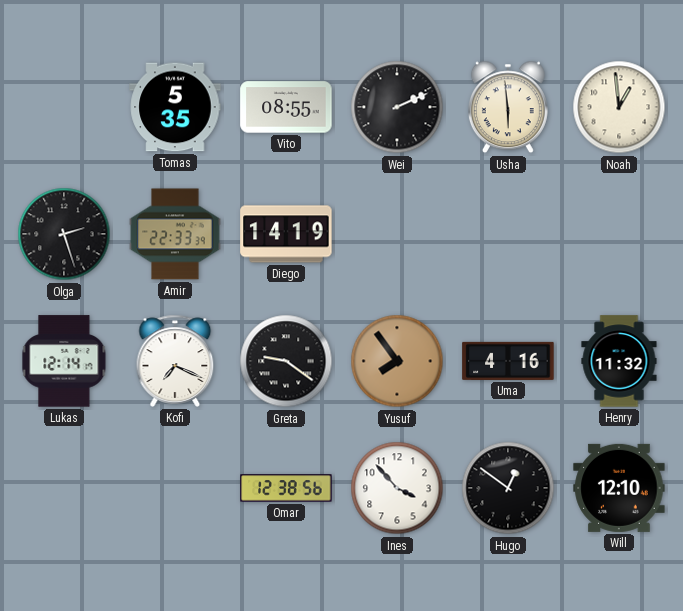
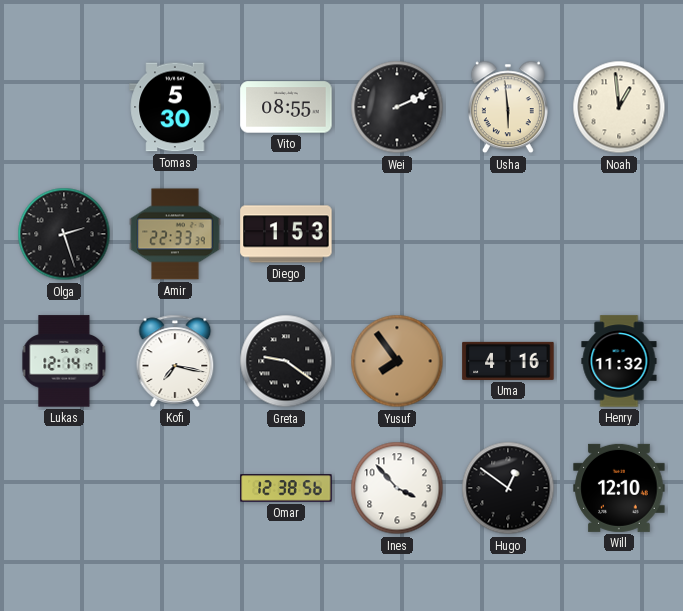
Tomas: 5:35 -> 5:30 (175, 107)
Diego: 14:19 -> 1:53 (286, 234)
Kofi: 7:19 -> 7:17 (175, 361)
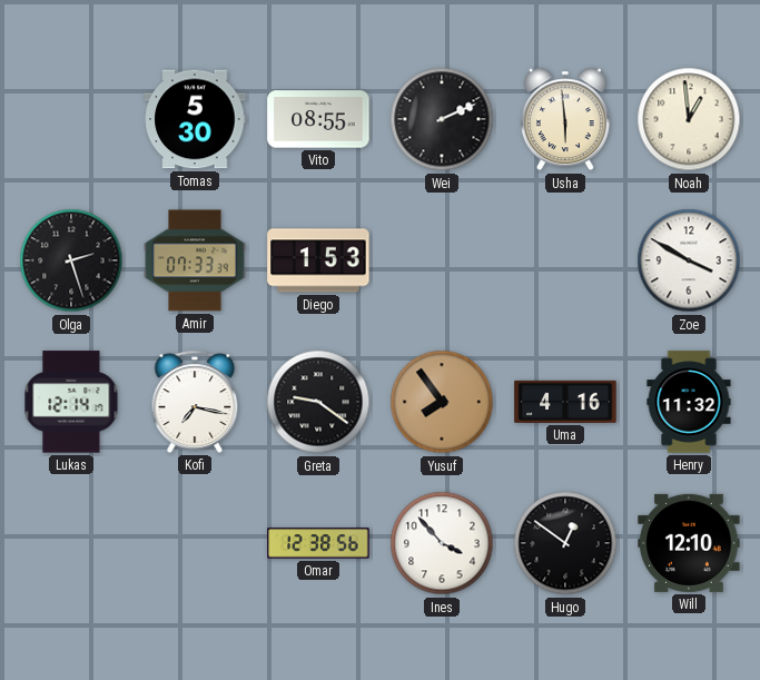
Amir: 22:33 -> 07:33 (195, 260)
Zoe: none -> 3:50 (689, 260)
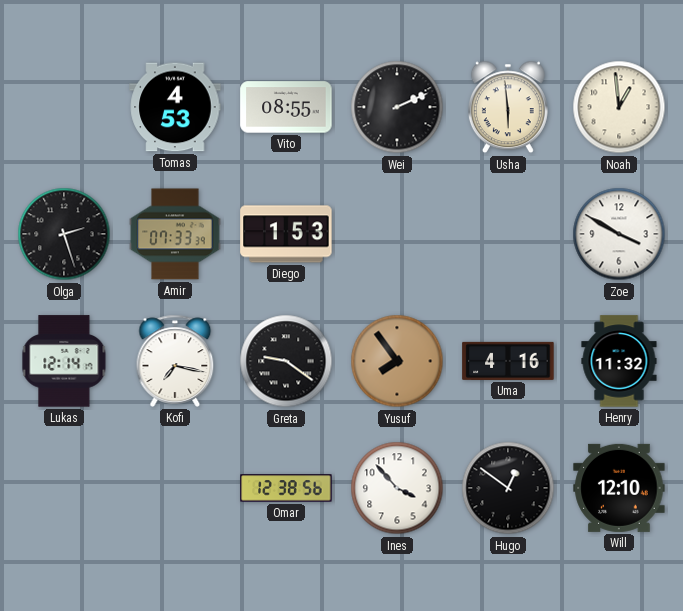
Tomas: 5:30 -> 4:53 (175, 107)
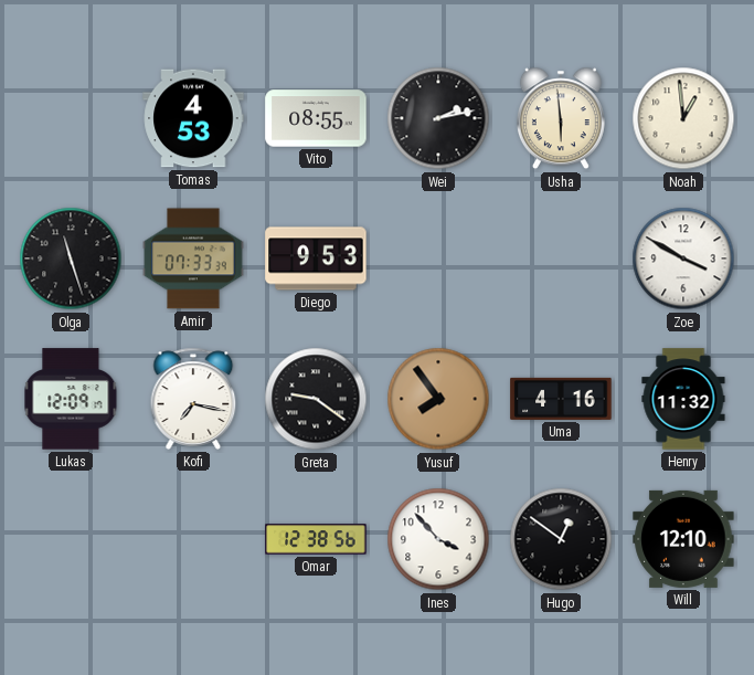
Wei: 2:11 -> 2:13 (438, 118)
Olga: 2:27 -> 11:27 (71, 259)
Diego: 1:53 -> 9:53 (316, 259)
Lukas: 12:14 -> 12:09 (71, 399)
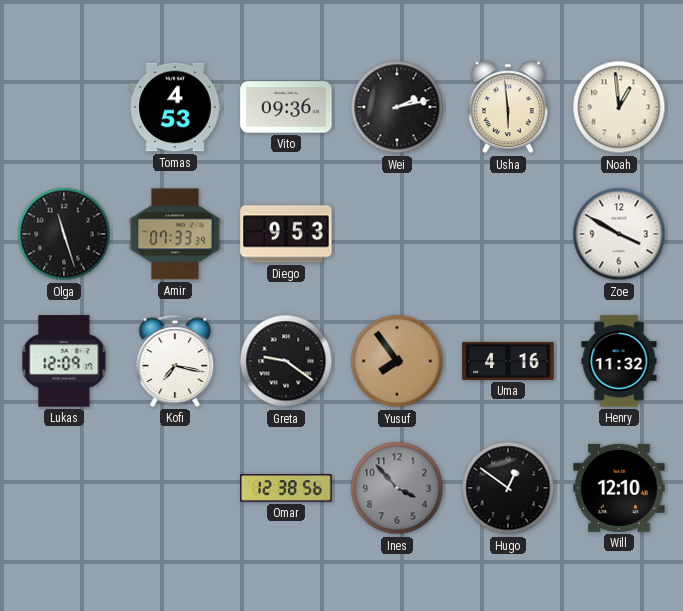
Vito: 08:55 -> 09:36 (286, 107)
Ines dial: white -> grey (397, 488)
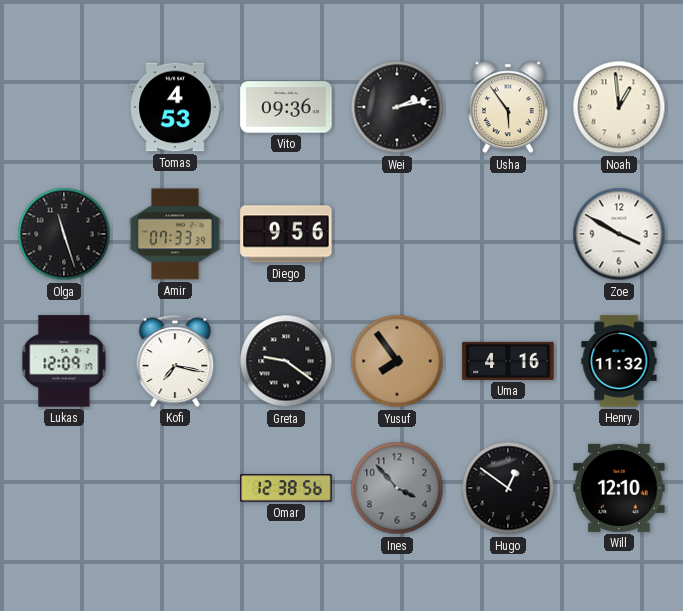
Usha: 5:59 -> 5:54 (508, 107)
Diego: 9:53 -> 9:56 (286, 234)
